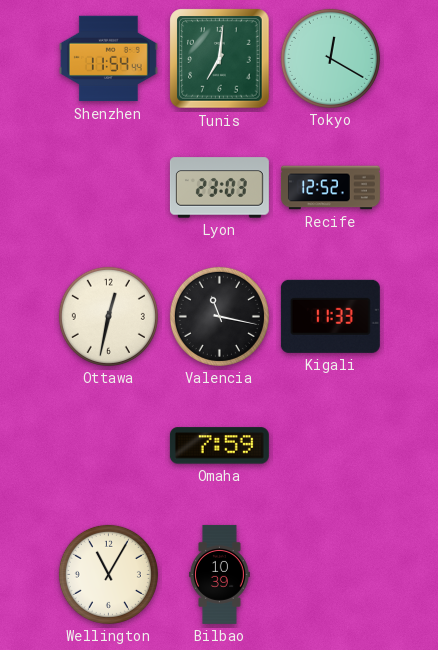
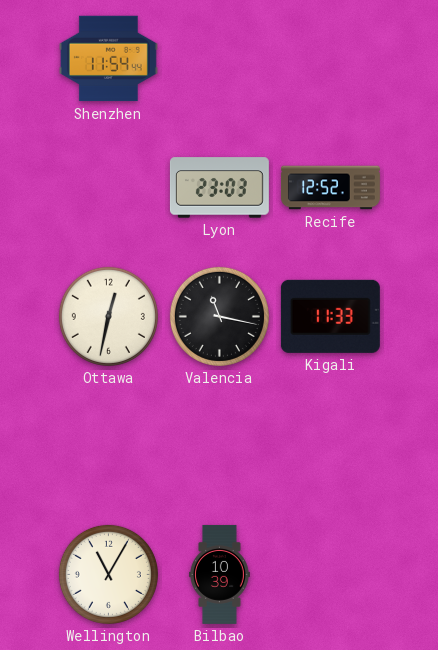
Tunis: 7:01 -> none (220, 59)
Tokyo: 12:20 -> none (330, 58)
Omaha: 7:59 -> none (219, 446)
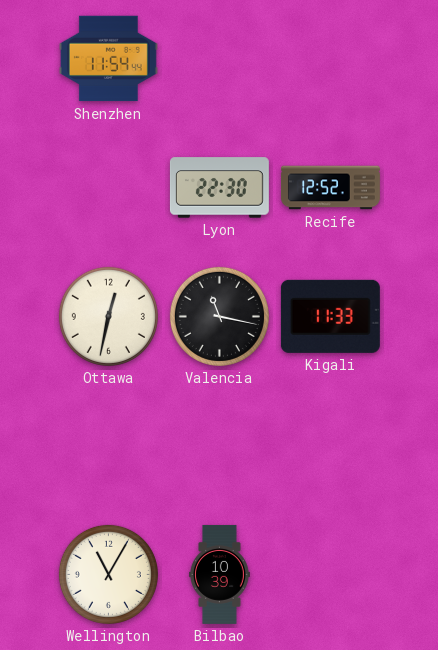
Lyon: 23:03 -> 22:30 (219, 188)
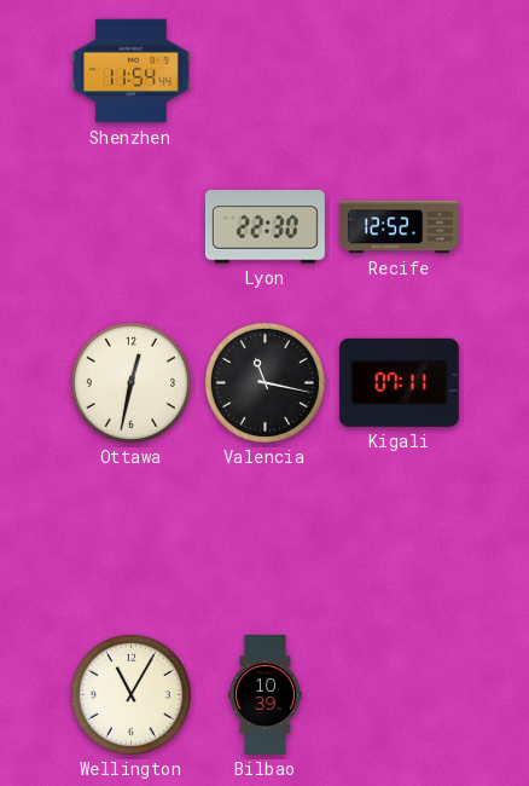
Kigali: 11:33 -> 07:11 (399, 382)
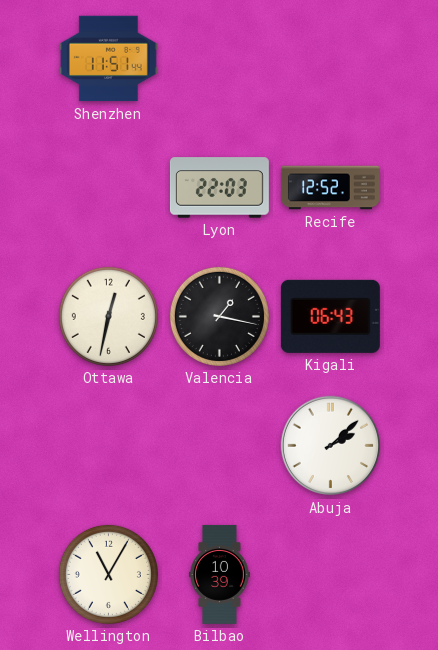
Shenzhen: 11:54 -> 11:51 (108, 59)
Lyon: 22:30 -> 22:03 (219, 188)
Valencia: 11:17 -> 1:17 (219, 316)
Kigali: 07:11 -> 06:43 (330, 316)
Abuja: none -> 2:08 (331, 446)
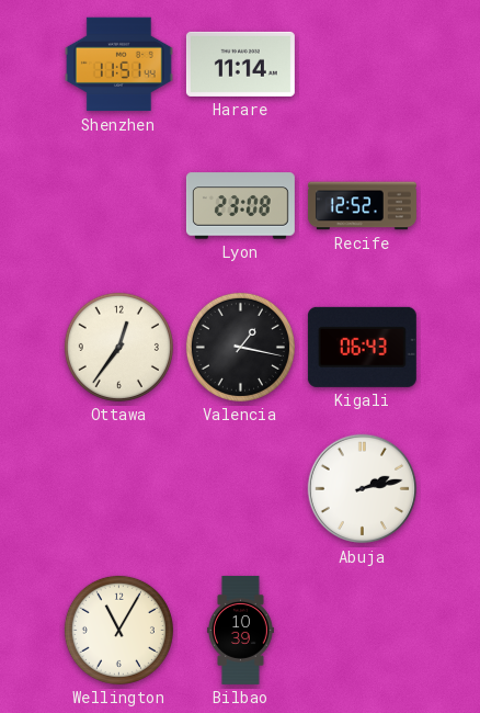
Harare: none -> 11:14 (240, 64)
Lyon: 22:03 -> 23:08 (240, 206)
Ottawa: 12:32 -> 12:36 (118, 347)
Abuja: 2:08 -> 2:13 (363, 489)
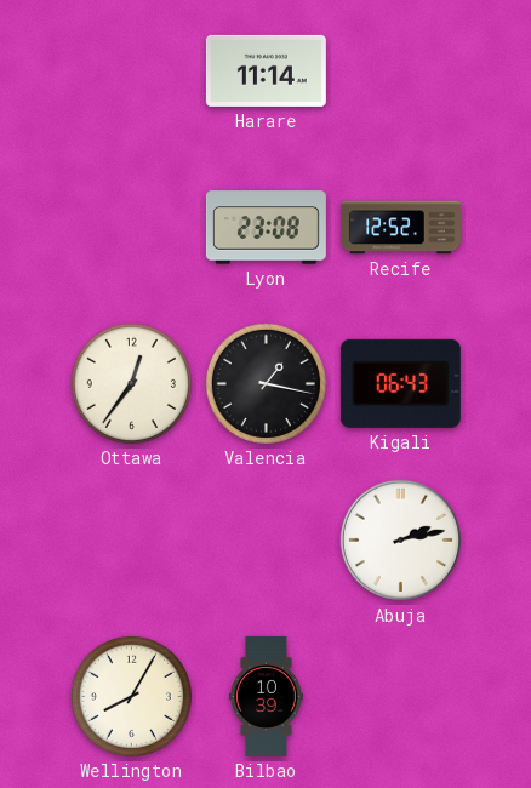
Shenzhen: 11:51 -> none (118, 65)
Wellington: 11:05 -> 8:05 (131, 696)
